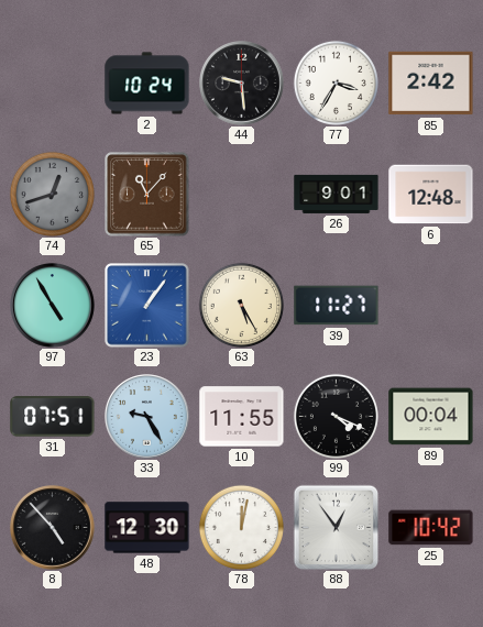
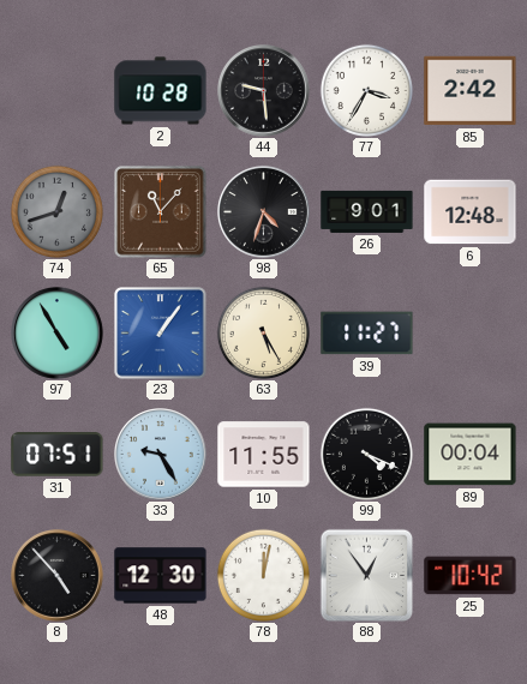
2: 10:24 -> 10:28 (161, 91)
98: none -> 4:33 (264, 212)
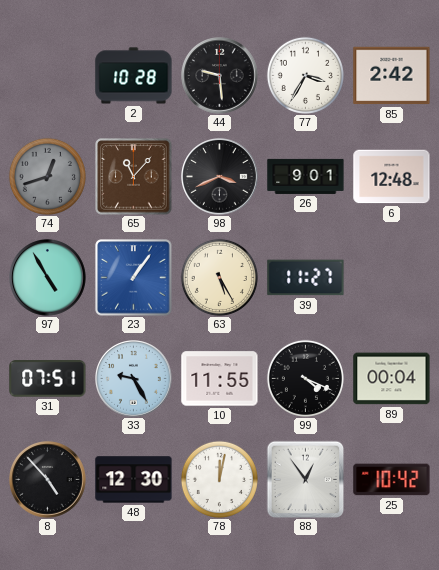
98: 4:33 -> 3:41 (220, 177)
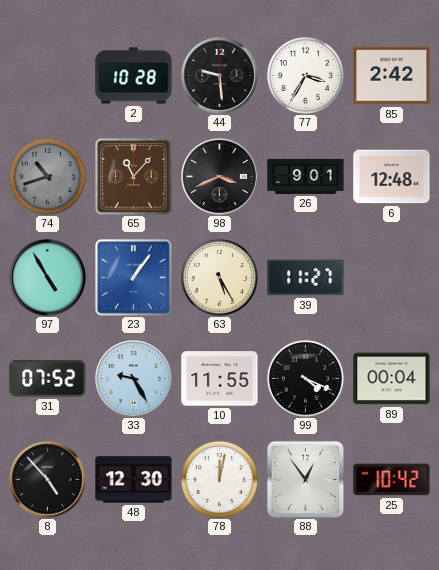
74: 12:42 -> 10:42 (47, 176)
31: 07:51 -> 07:52 (48, 379)
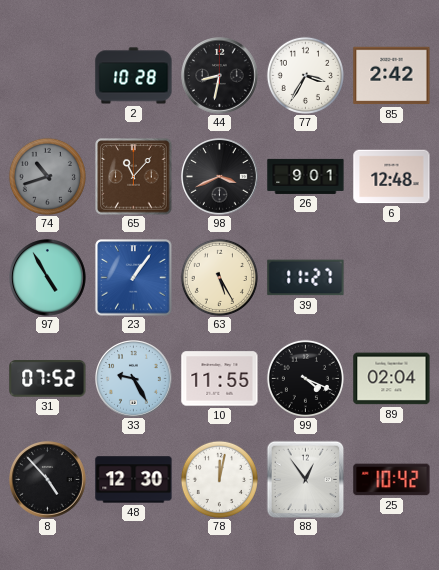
44: 9:29 -> 8:32 (220, 76)
89: 00:04 -> 02:04 (392, 379)
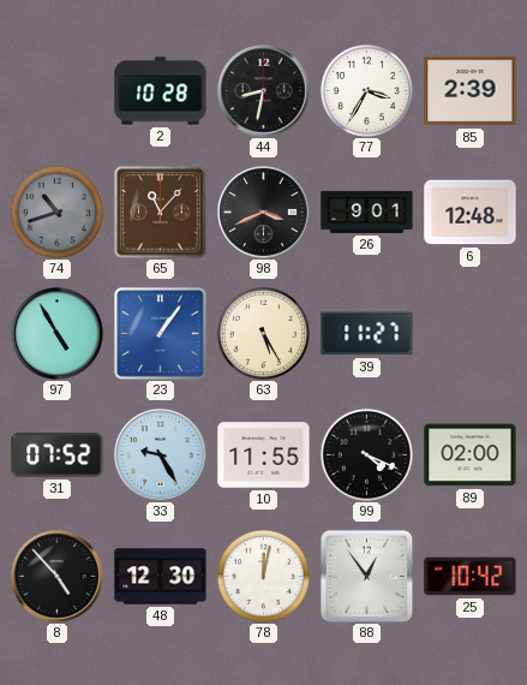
85: 2:42 -> 2:39 (471, 91)
89: 02:04 -> 02:00 (471, 455)
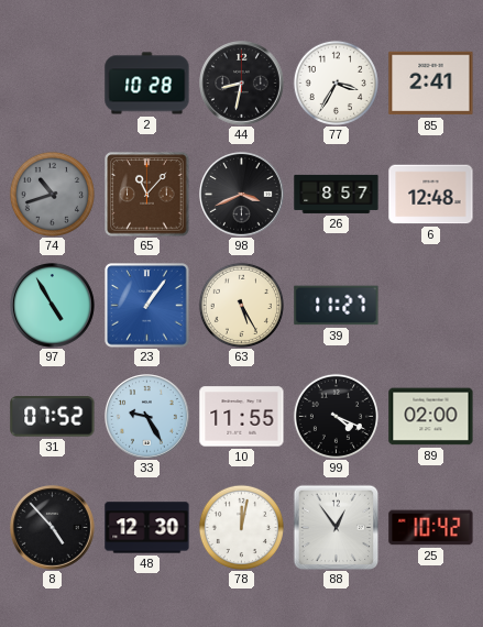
85: 2:39 -> 2:41 (431, 84)
26: 9:01 -> 8:57 (337, 194)
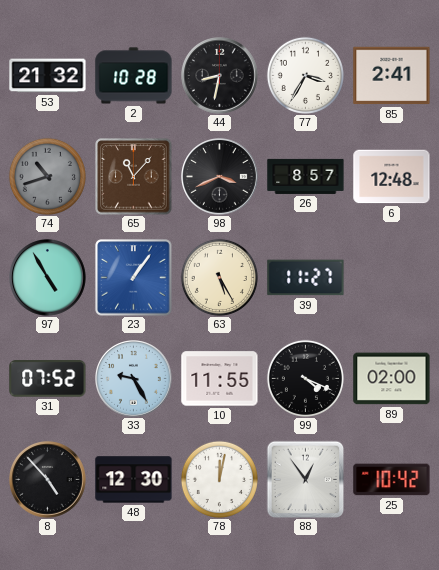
53: none -> 21:32 (48, 76)
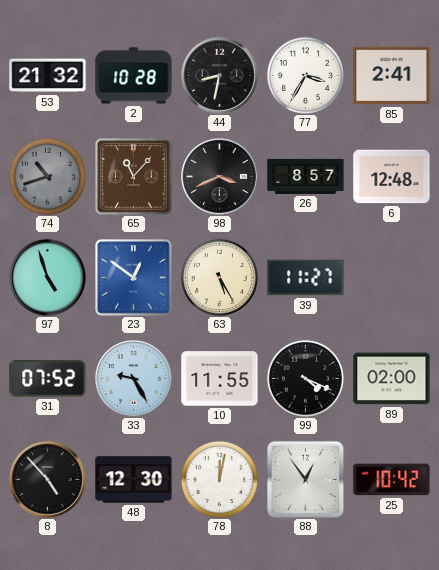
97: 4:55 -> 4:57 (48, 278)
23: 1:06 -> 12:51 (134, 278)
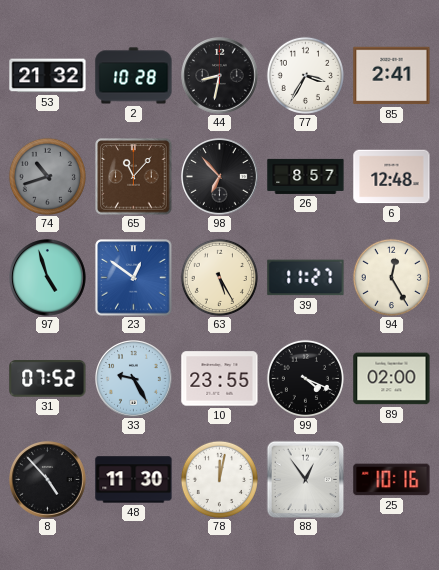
98: 3:41 -> 6:53 (220, 177)
94: none -> 12:25 (391, 277)
10: 11:55 -> 23:55 (220, 379)
48: 12:30 -> 11:30 (134, 480)
25: 10:42 -> 10:16 (392, 480)
